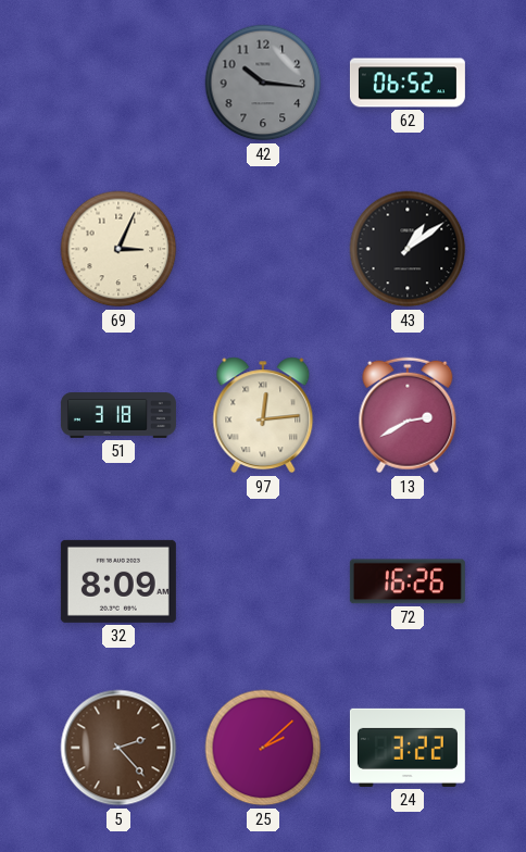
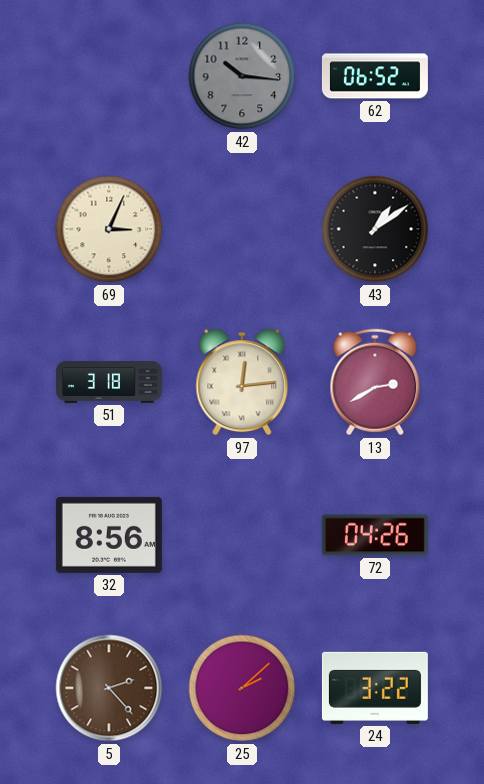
32: 8:09 -> 8:56 (109, 535)
72: 16:26 -> 04:26 (375, 535)
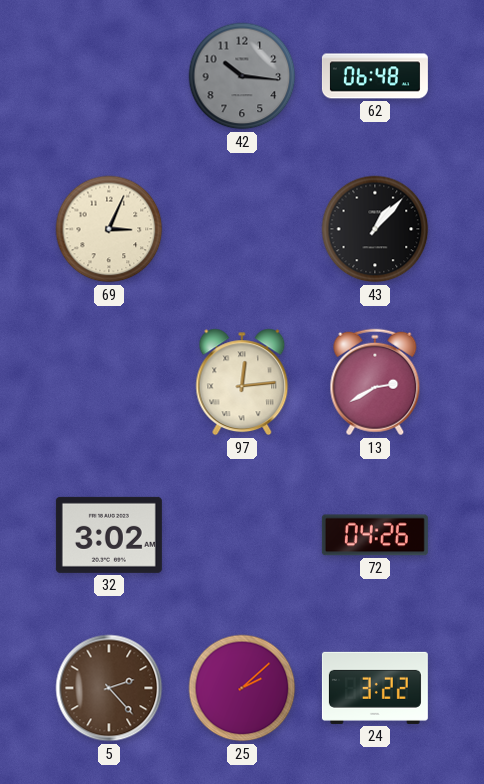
62: 06:52 -> 06:48 (375, 76)
43: 1:09 -> 1:07 (375, 229)
51: 3:18 -> none (109, 383)
32: 8:56 -> 3:02 (109, 535)
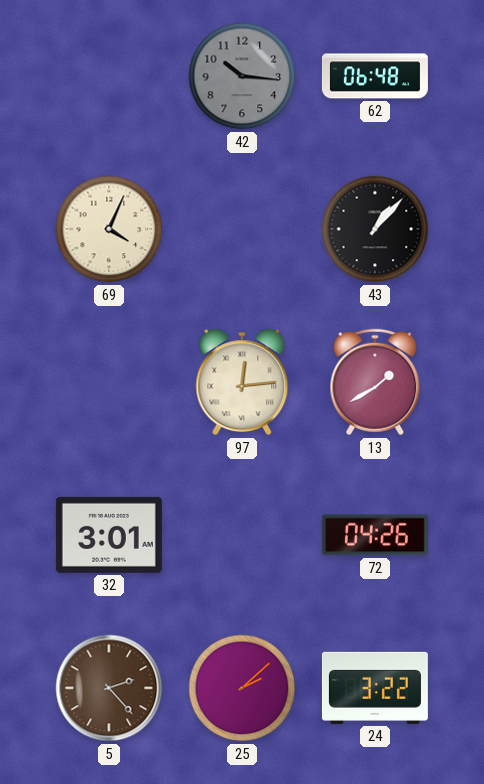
69: 3:04 -> 4:04 (109, 229)
13: 2:40 -> 1:40 (375, 382)
32: 3:02 -> 3:01 (109, 535)
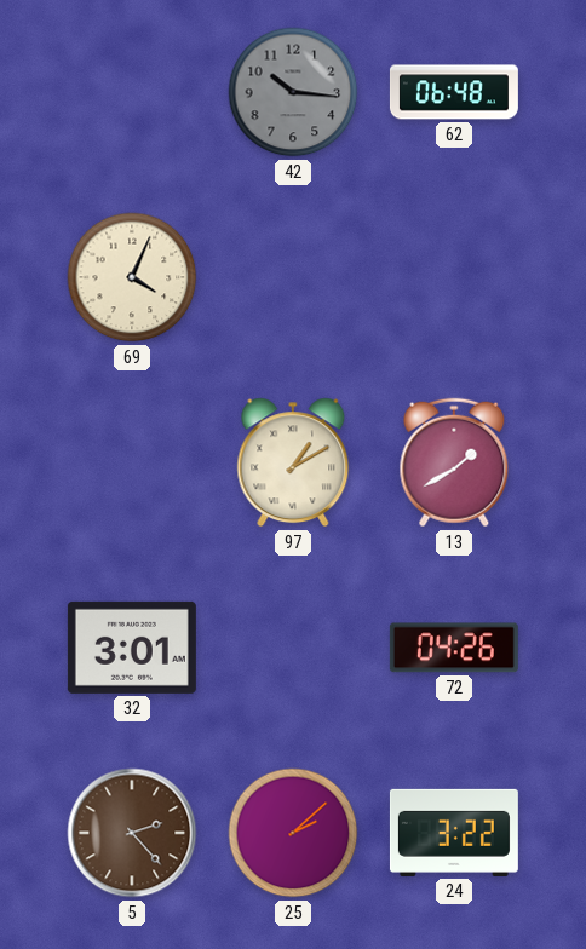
43: 1:07 -> none (375, 229)
97: 12:14 -> 1:10 (293, 462)
